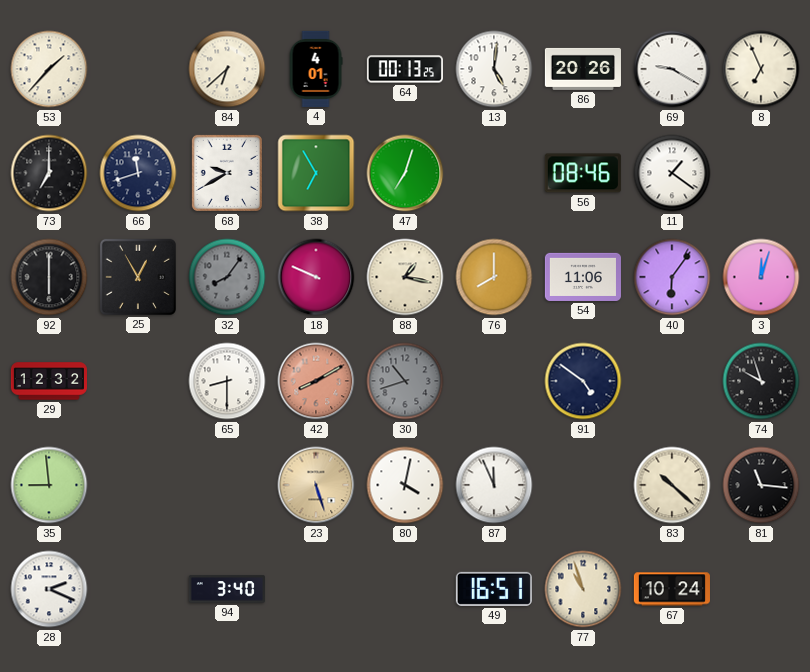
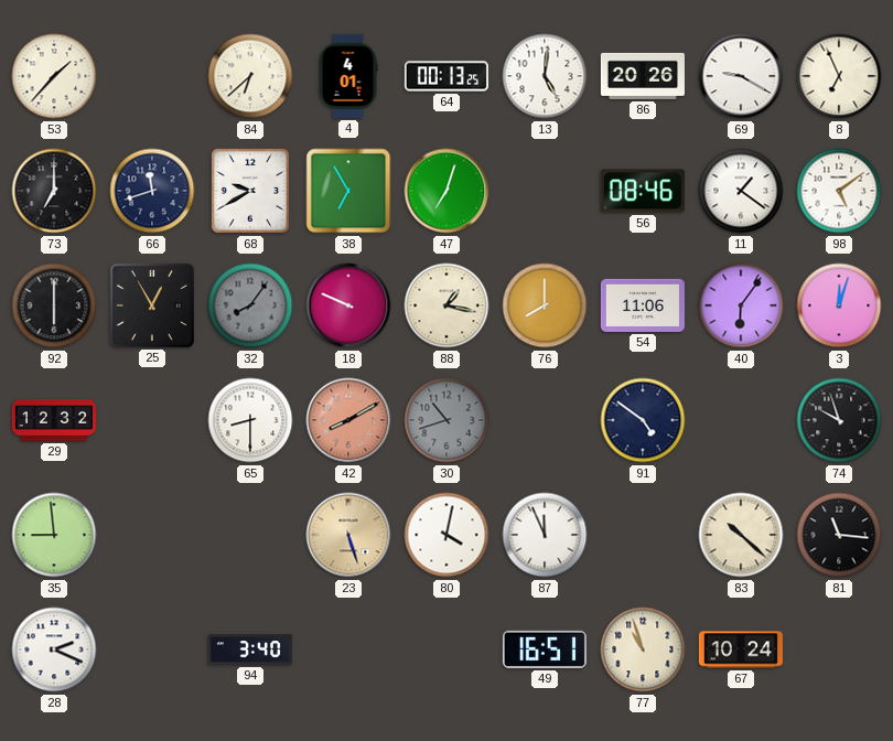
98: none -> 5:09 (839, 191)
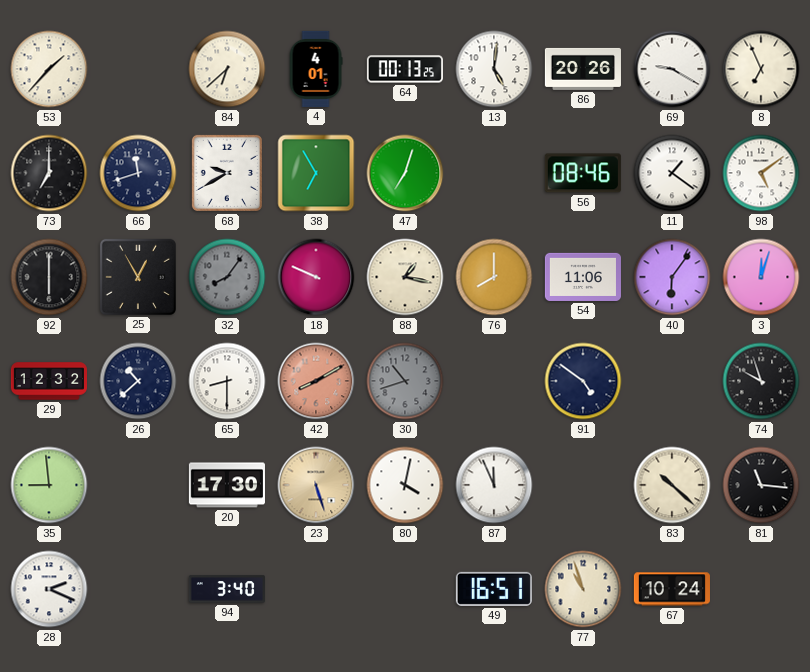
26: none -> 10:38 (138, 381)
20: none -> 17:30 (227, 485)
